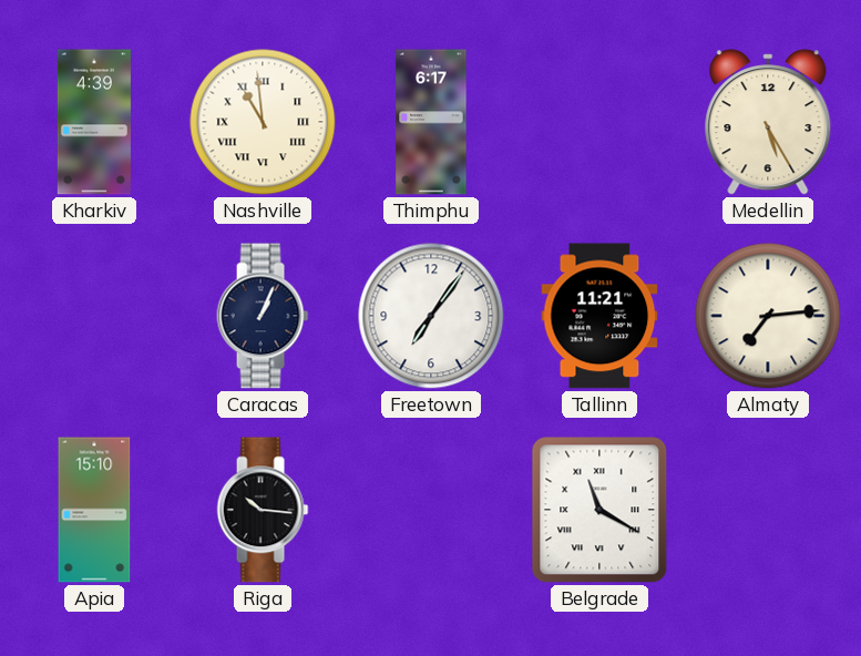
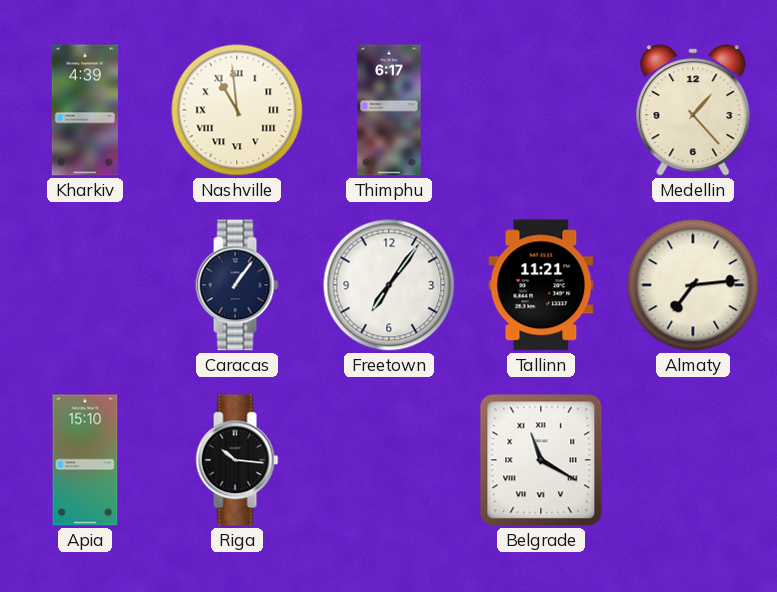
Medellin: 5:25 -> 1:23 (693, 110)
Caracas: 1:04 -> 1:06 (237, 285)
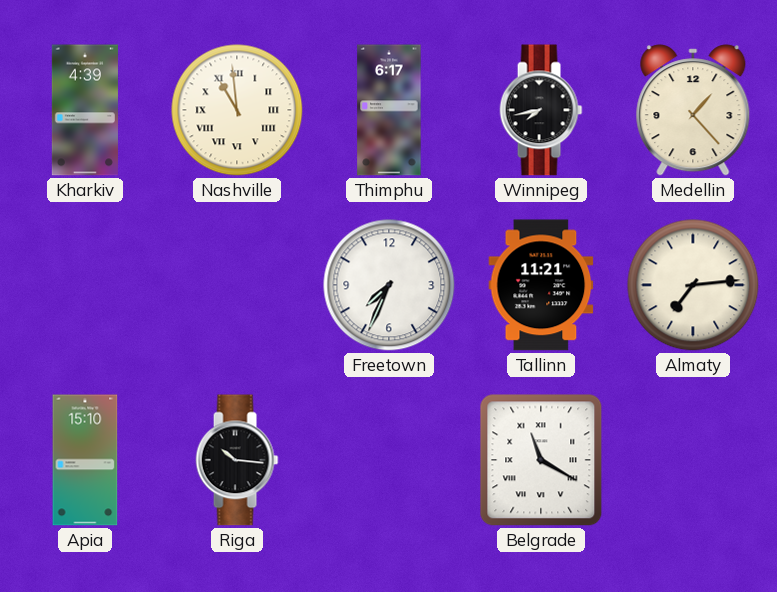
Winnipeg: none -> 7:43 (541, 110)
Caracas: 1:06 -> none (237, 285)
Freetown: 7:06 -> 7:34 (389, 285)
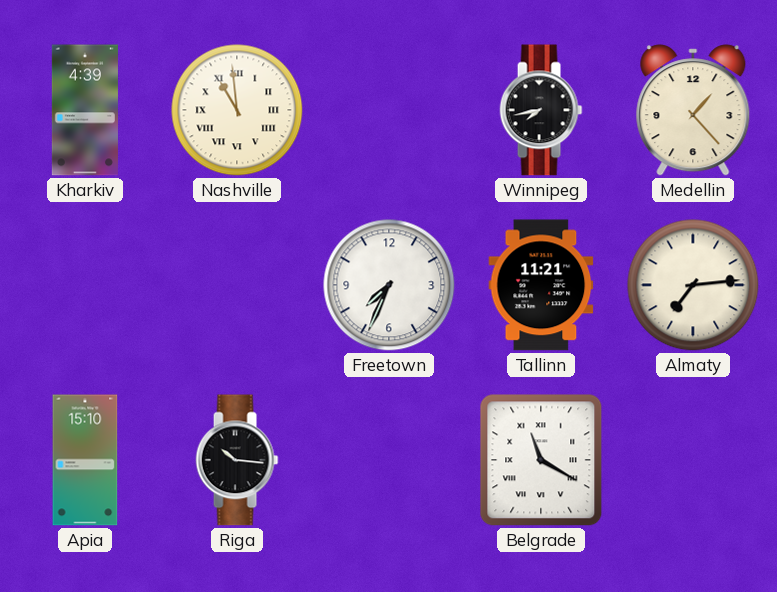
Thimphu: 6:17 -> none (389, 110)
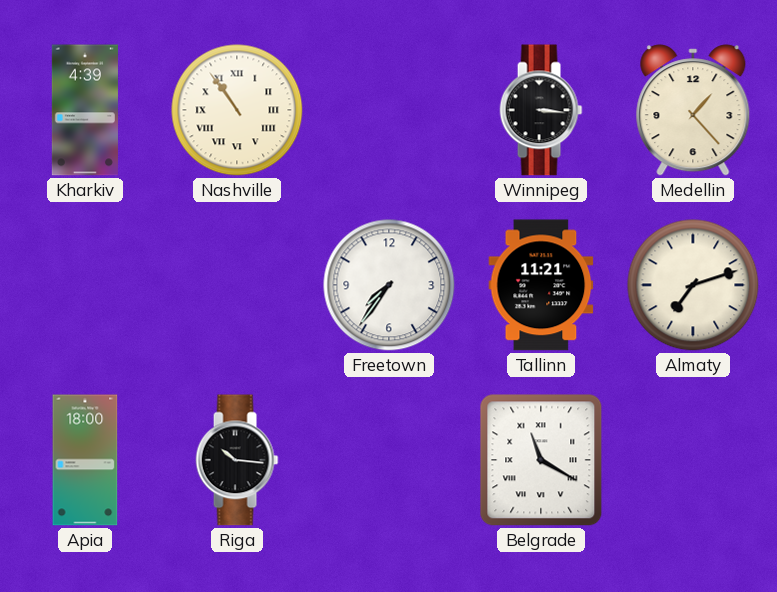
Nashville: 10:59 -> 10:54 (237, 110)
Winnipeg: 7:43 -> 3:16 (541, 110)
Freetown: 7:34 -> 7:36 (389, 285)
Almaty: 7:14 -> 7:12 (693, 285)
Apia: 15:10 -> 18:00 (85, 460)
